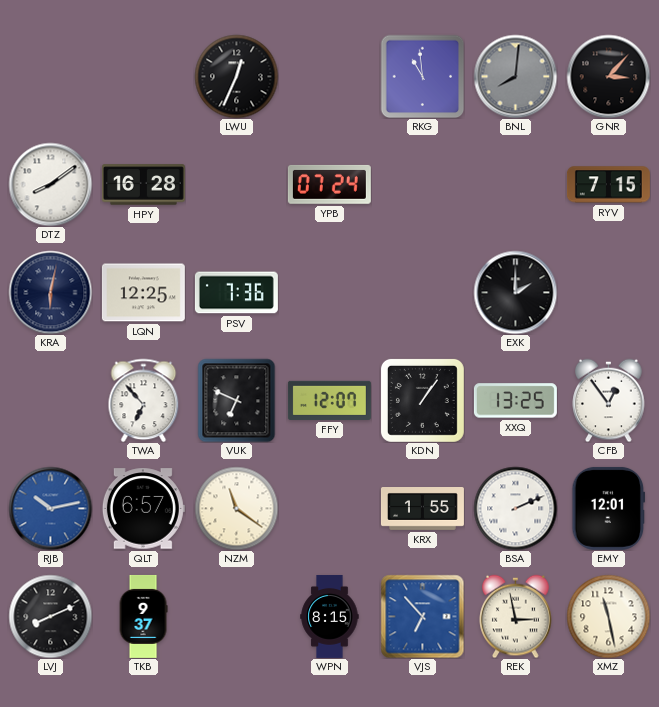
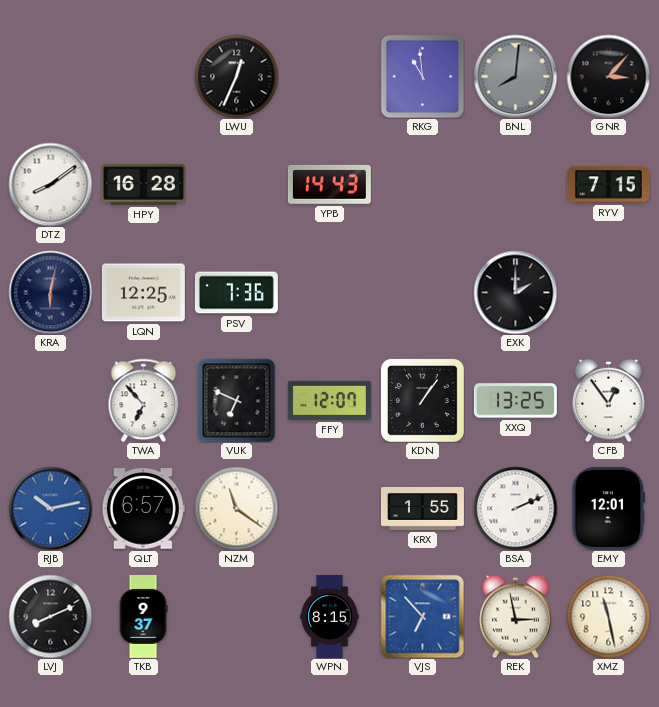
YPB: 07:24 -> 14:43 (329, 184)
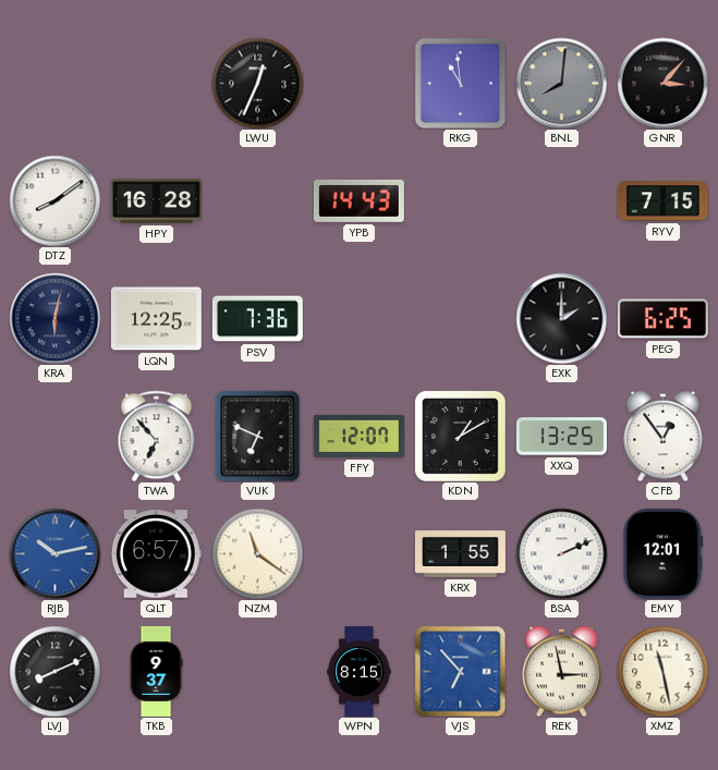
PEG: none -> 6:25 (662, 319)
KDN: 1:06 -> 1:10 (460, 436)
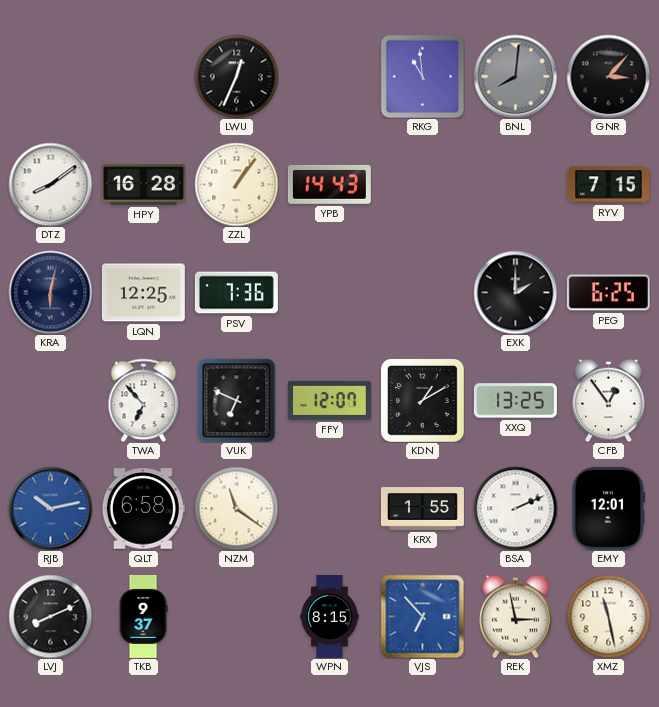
ZZL: none -> 1:06 (236, 184)
QLT: 6:57 -> 6:58 (143, 509)
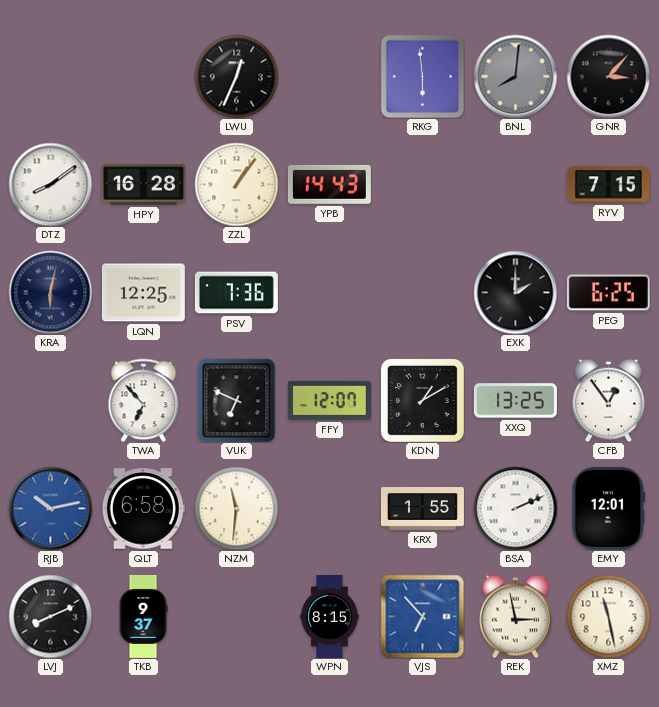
RKG: 10:59 -> 5:59 (422, 76)
NZM: 11:21 -> 11:31 (236, 508)
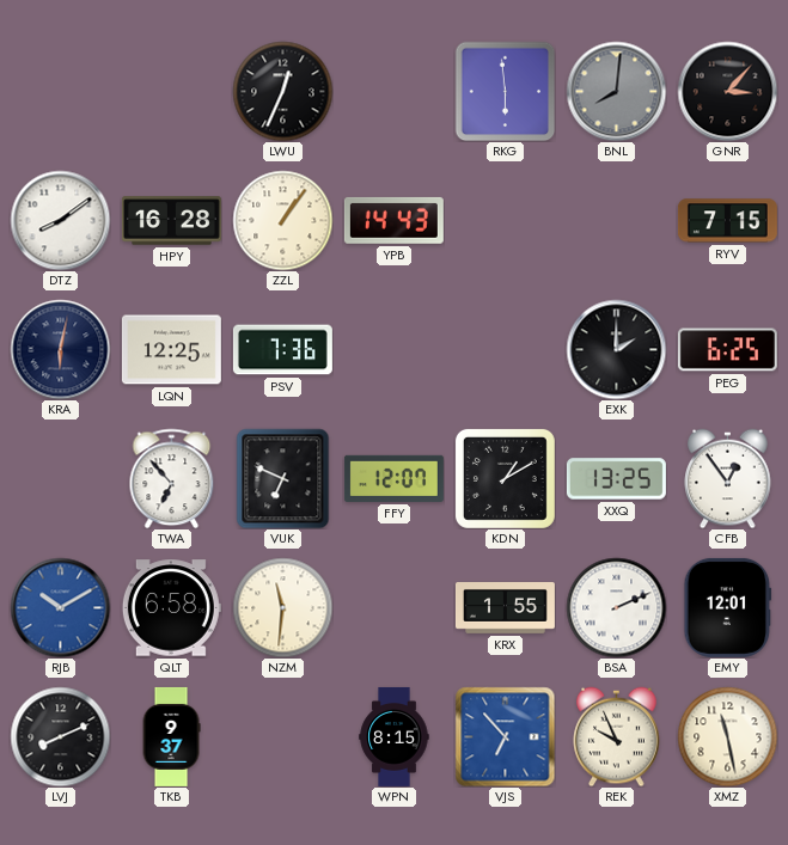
RJB: 10:13 -> 10:10 (60, 607)
REK: 2:58 -> 9:56 (617, 736)
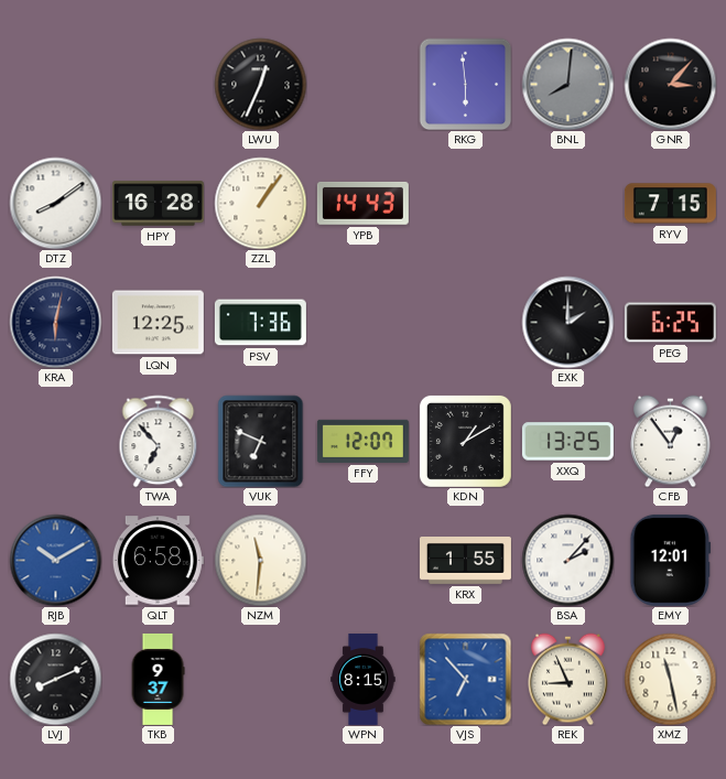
BSA: 2:11 -> 2:07 (567, 560)
REK: 9:56 -> 8:56 (568, 679)
